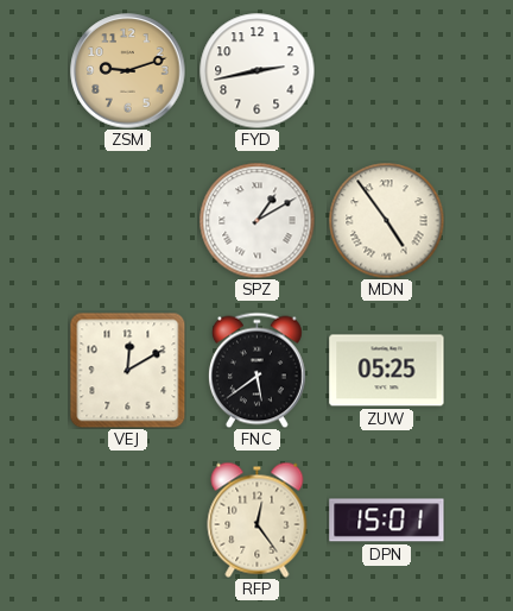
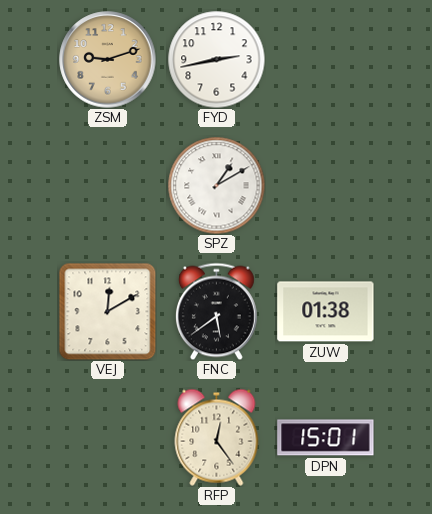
MDN: 4:54 -> none (386, 220)
ZUW: 05:25 -> 01:38 (326, 312)
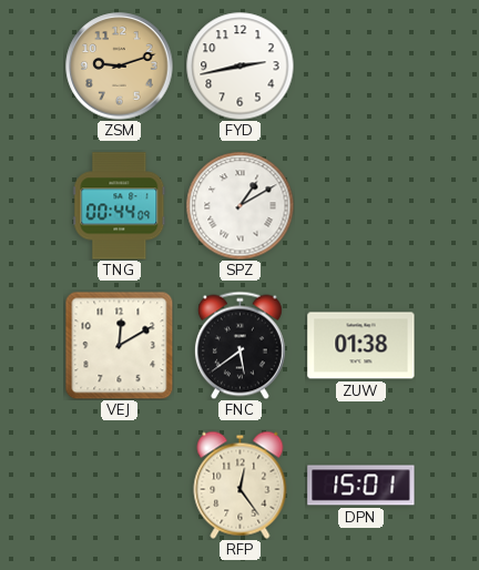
TNG: none -> 00:44 (120, 206)
